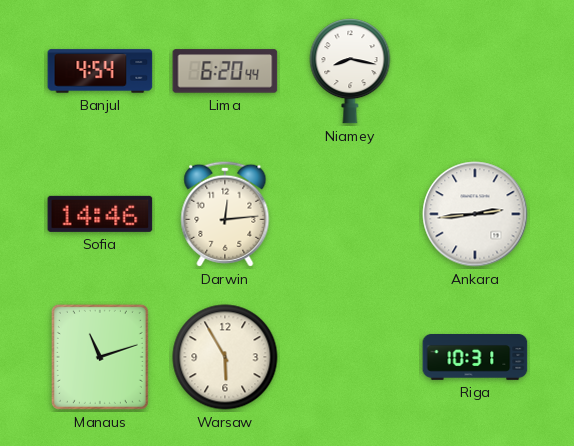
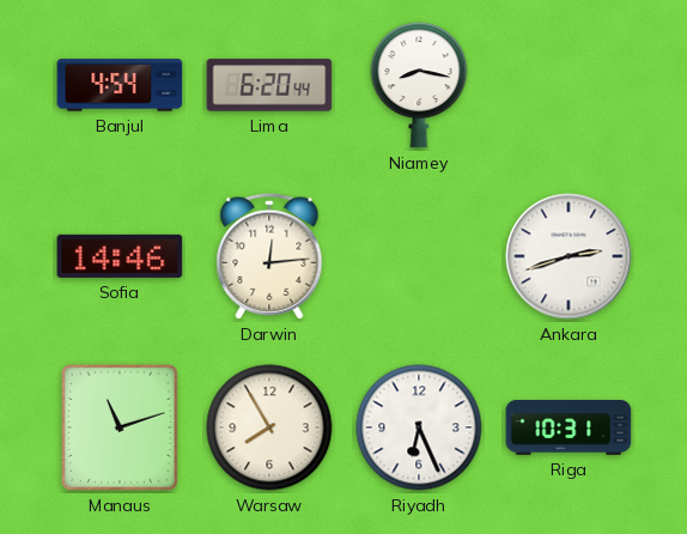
Ankara: 2:44 -> 2:42 (569, 256)
Warsaw: 5:55 -> 7:55 (269, 427)
Riyadh: none -> 6:26 (419, 427)
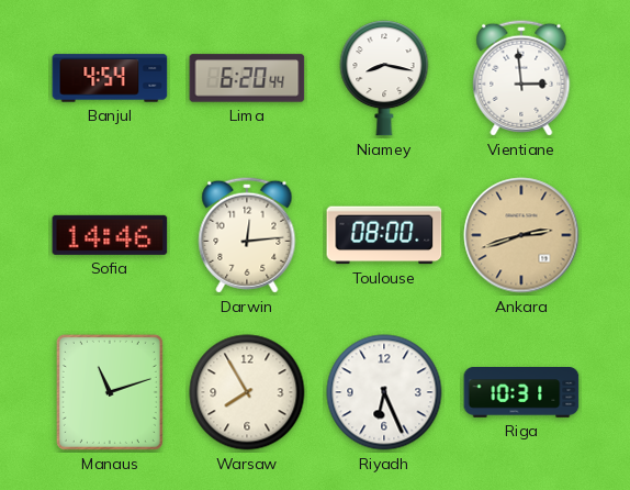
Vientiane: none -> 2:59 (521, 78)
Toulouse: none -> 08:00 (384, 235)
Ankara dial: white -> champagne (521, 235)
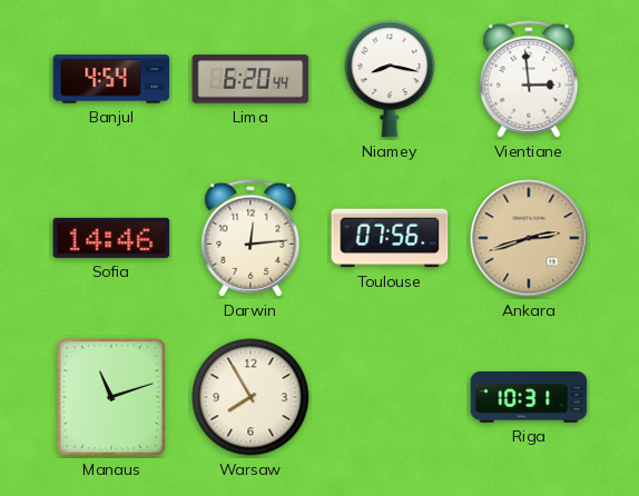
Toulouse: 08:00 -> 07:56 (390, 238)
Riyadh: 6:26 -> none (384, 392)
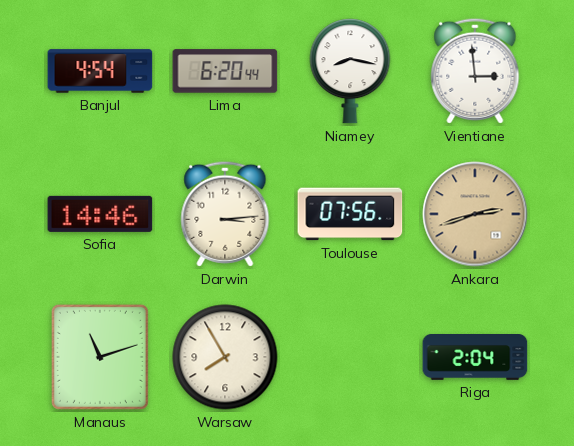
Darwin: 12:14 -> 3:14 (225, 214)
Riga: 10:31 -> 2:04 (475, 358)
